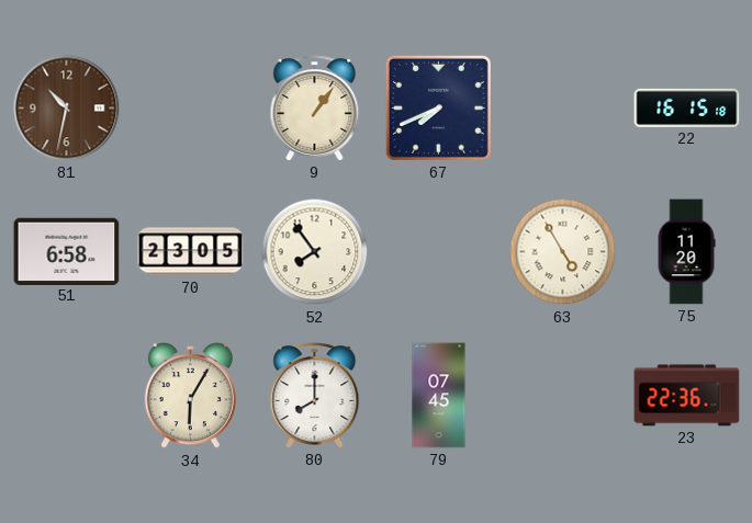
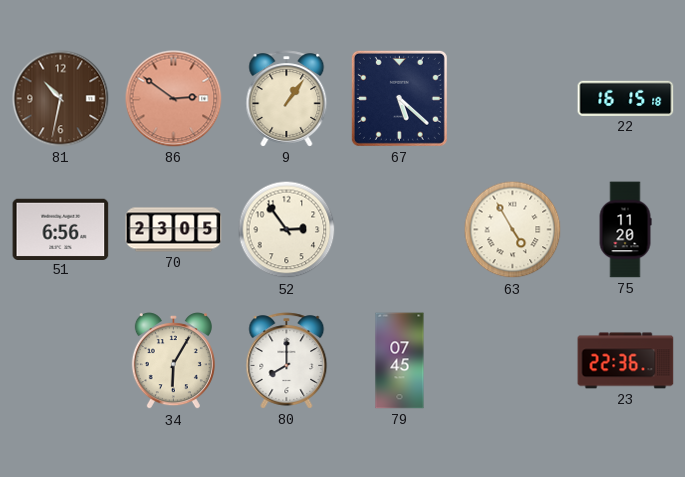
86: none -> 2:51 (174, 99)
67: 7:41 -> 5:22 (399, 98)
51: 6:58 -> 6:56 (61, 229)
52: 7:54 -> 2:54 (287, 230)
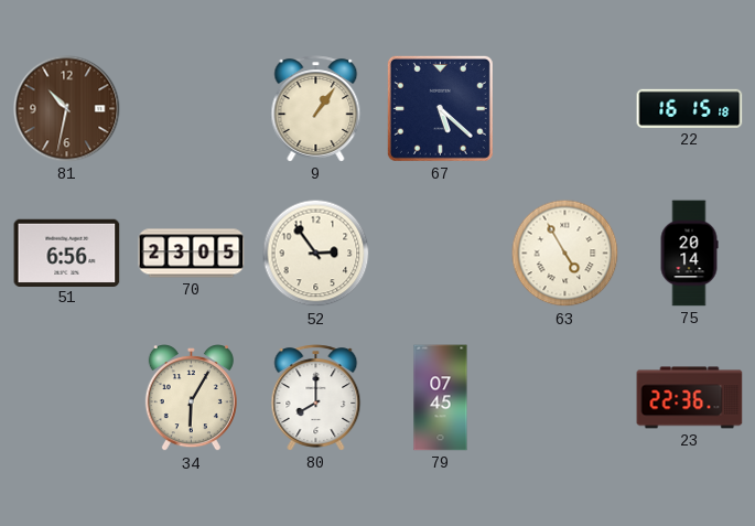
86: 2:51 -> none (174, 99)
75: 11:20 -> 20:14 (689, 254)
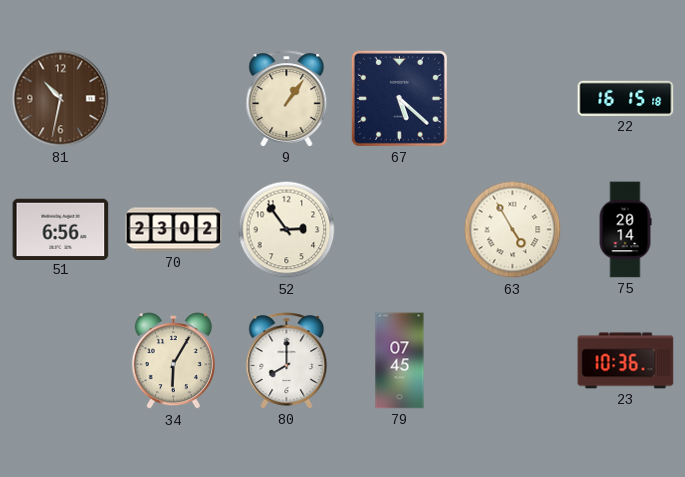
70: 23:05 -> 23:02 (174, 230)
23: 22:36 -> 10:36 (626, 361)
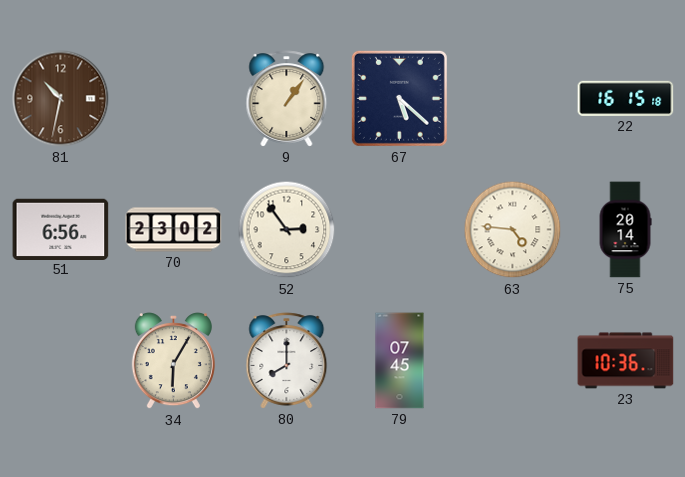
63: 4:55 -> 4:46 (513, 230)
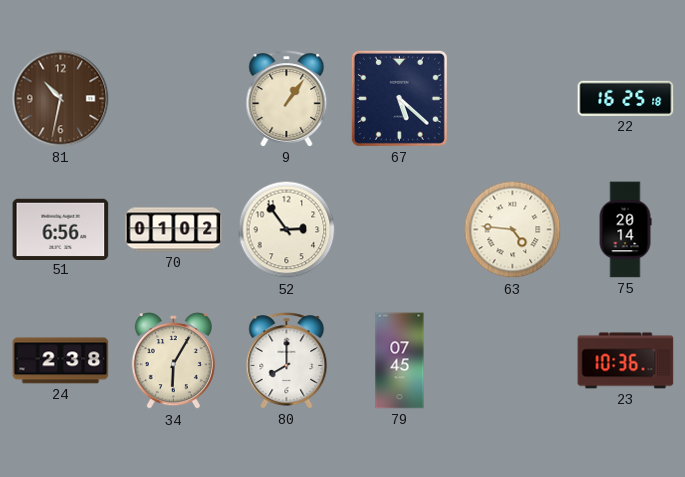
22: 16:15 -> 16:25 (626, 98)
70: 23:02 -> 01:02 (174, 230)
24: none -> 2:38 (61, 361)
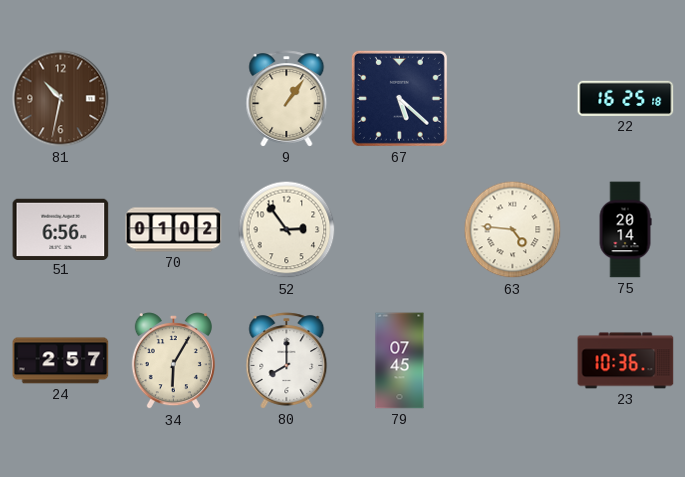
24: 2:38 -> 2:57 (61, 361)
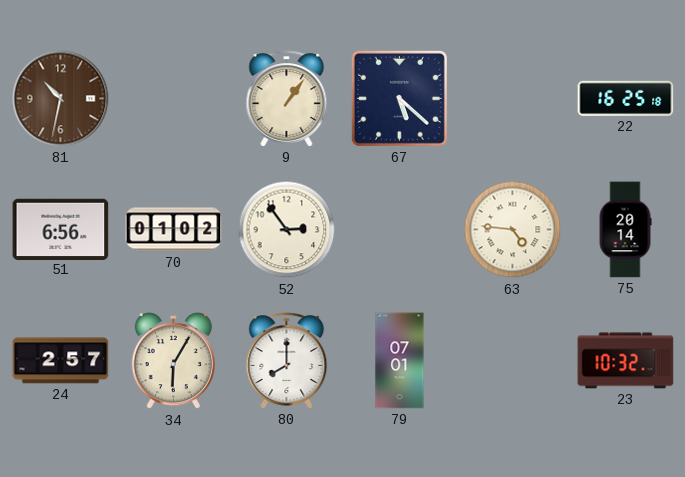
79: 07:45 -> 07:01 (400, 361)
23: 10:36 -> 10:32 (626, 361)
